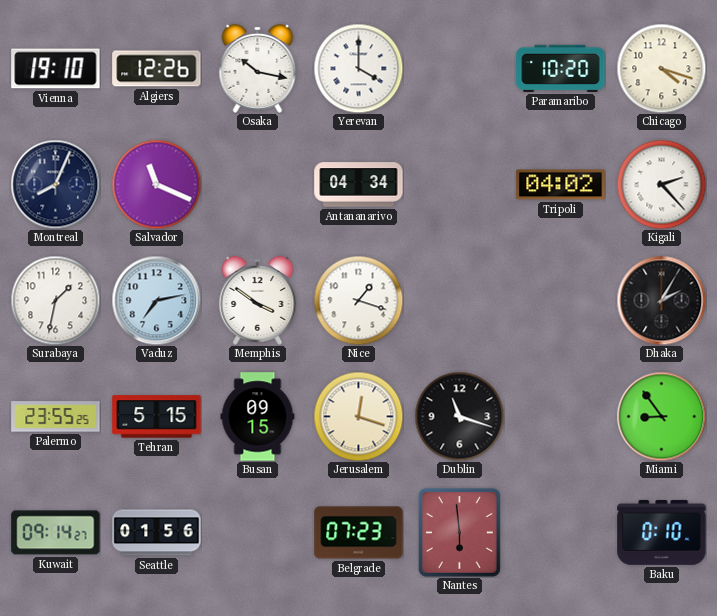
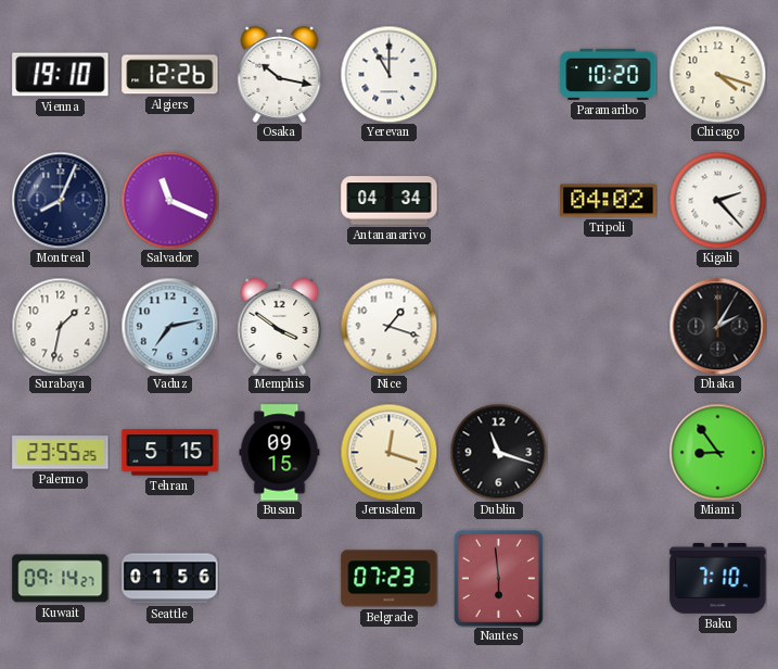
Yerevan: 4:00 -> 11:00 (388, 74)
Baku: 0:10 -> 7:10 (718, 578)
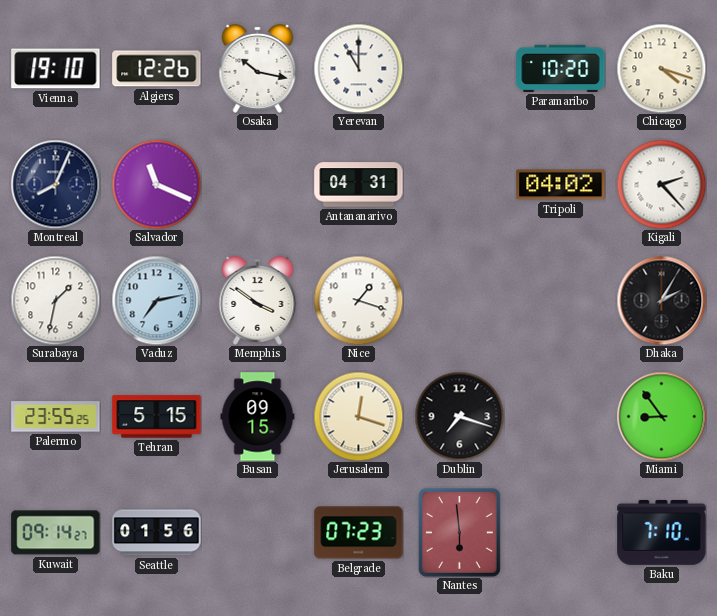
Antananarivo: 04:34 -> 04:31 (359, 185)
Dublin: 11:18 -> 7:18 (459, 416)
